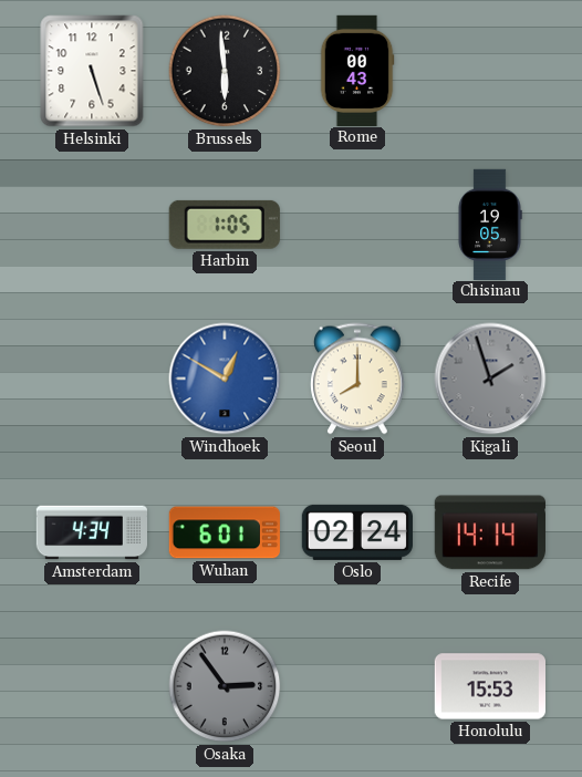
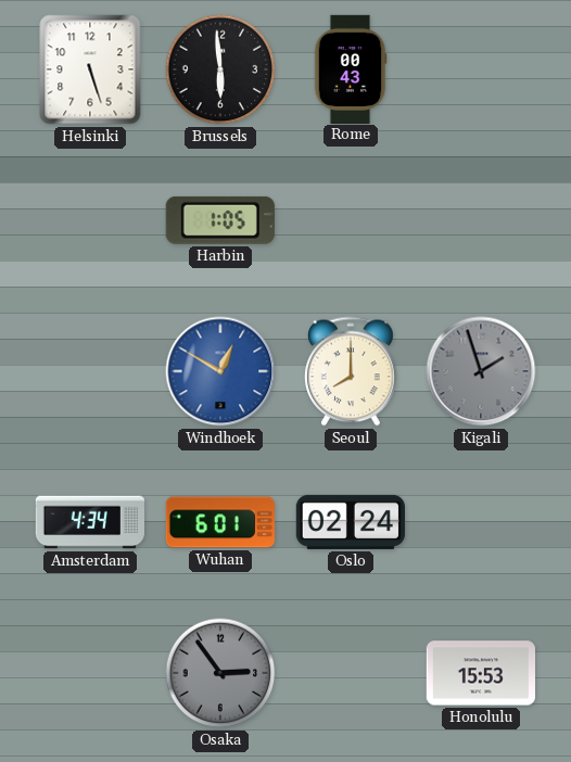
Chisinau: 19:05 -> none (490, 224)
Recife: 14:14 -> none (490, 532)
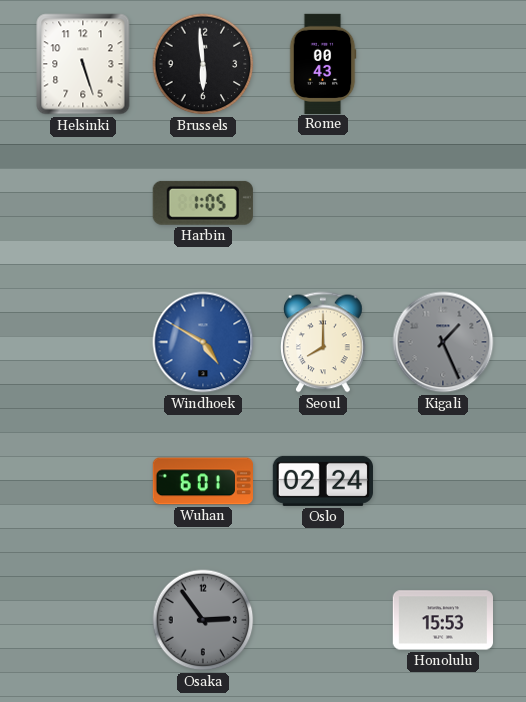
Windhoek: 12:50 -> 4:50 (203, 342)
Kigali: 1:57 -> 1:26 (443, 342)
Amsterdam: 4:34 -> none (89, 522)
